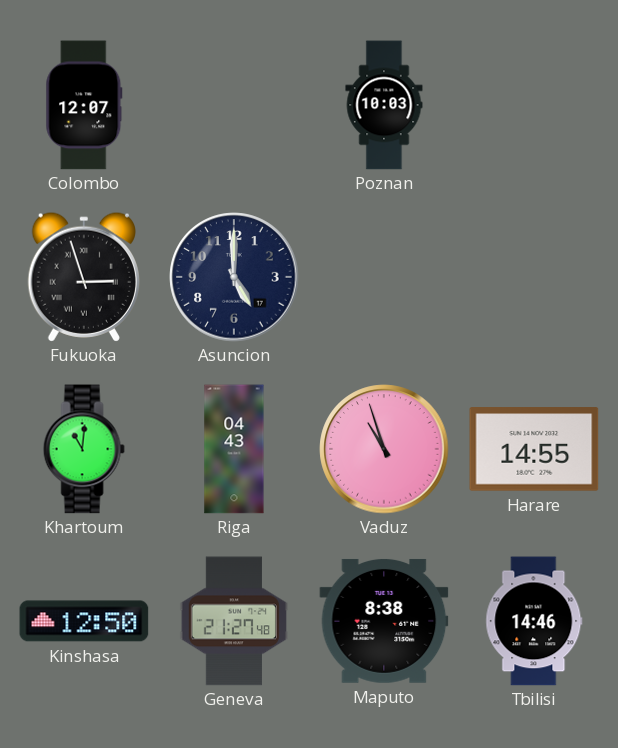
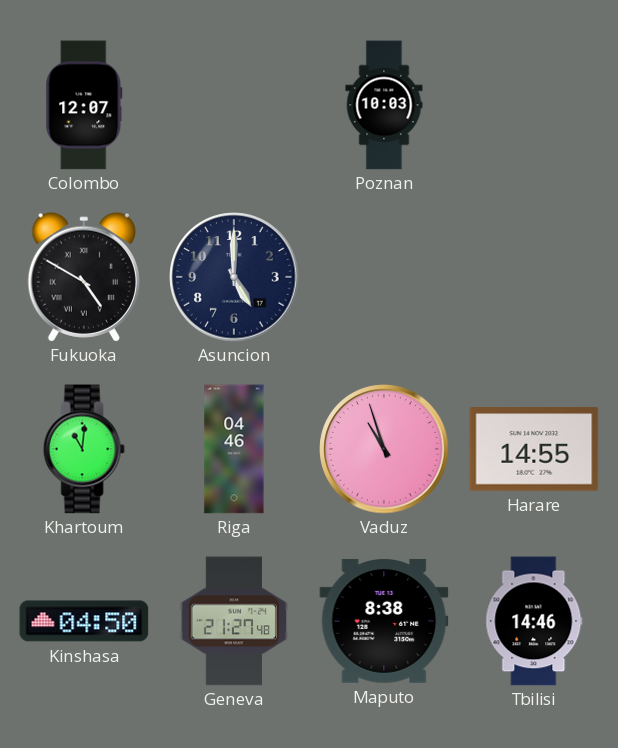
Fukuoka: 2:57 -> 4:50 (84, 277)
Riga: 04:43 -> 04:46 (234, 449)
Kinshasa: 12:50 -> 04:50 (84, 621)
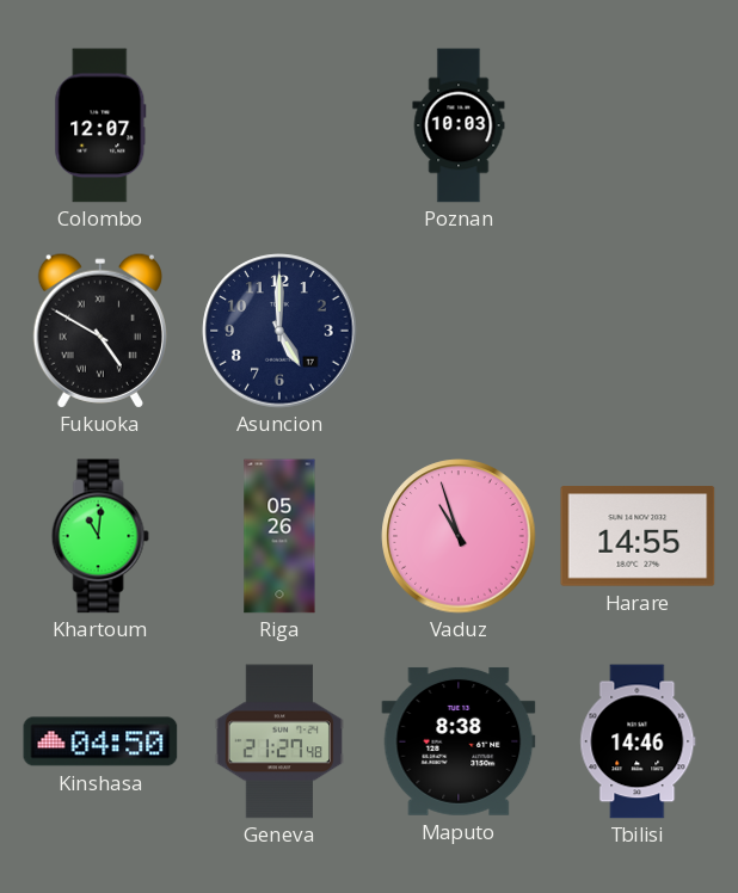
Riga: 04:46 -> 05:26 (279, 536)
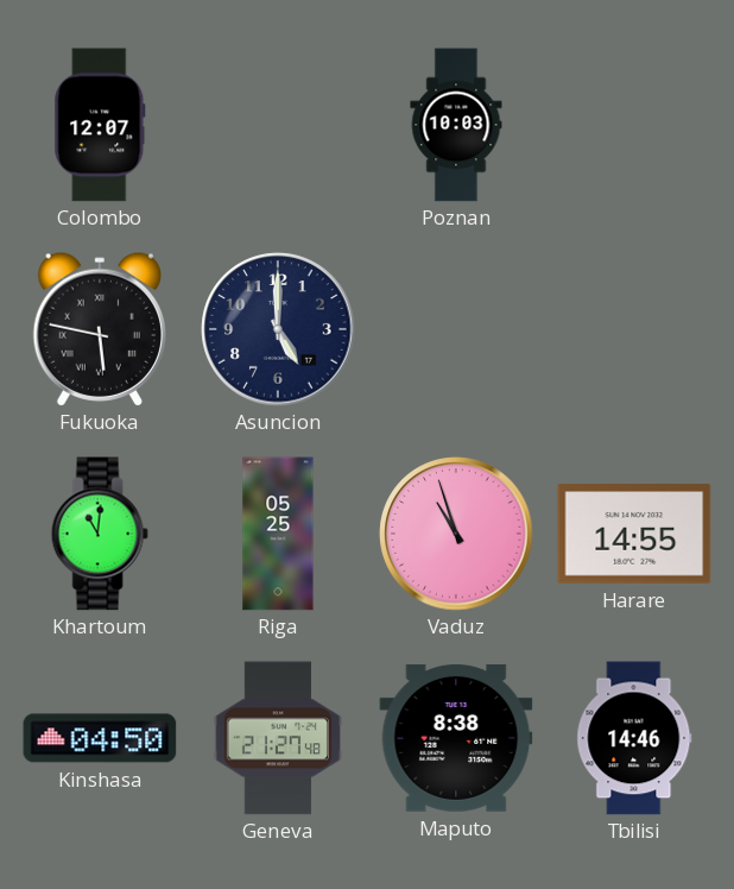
Fukuoka: 4:50 -> 5:47 (100, 329)
Riga: 05:26 -> 05:25 (278, 534)
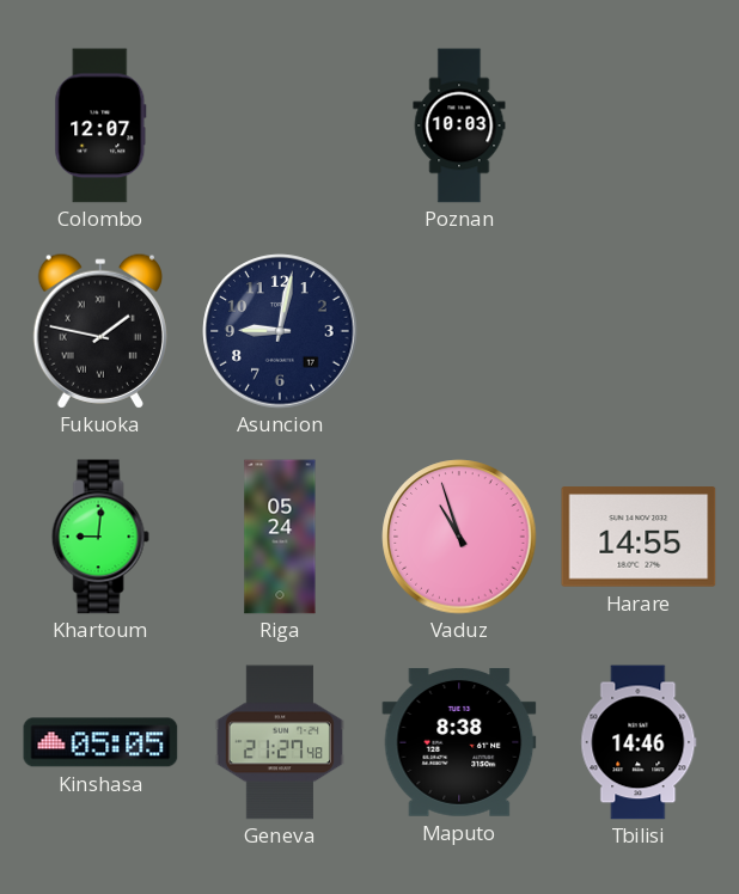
Fukuoka: 5:47 -> 1:47 (100, 331)
Asuncion: 5:00 -> 9:02 (280, 331)
Khartoum: 11:01 -> 9:01 (100, 537)
Riga: 05:25 -> 05:24 (280, 537)
Kinshasa: 04:50 -> 05:05 (100, 742)
